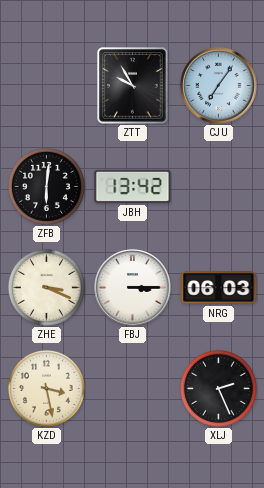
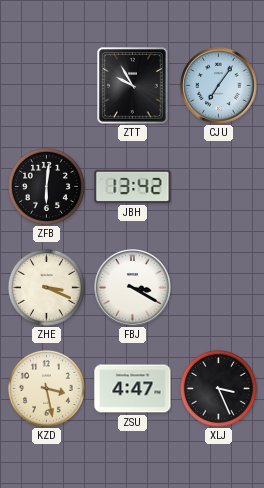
FBJ: 3:15 -> 3:20 (133, 288)
NRG: 06:03 -> none (219, 288)
ZSU: none -> 4:47 (133, 389)
XLJ: 2:26 -> 3:26 (218, 388)
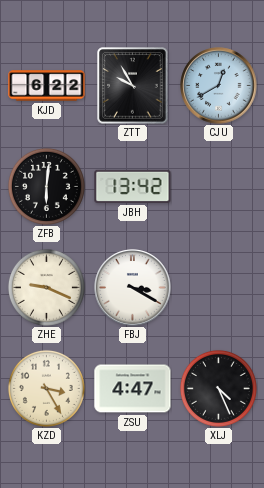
KJD: none -> 6:22 (47, 86)
CJU: 7:06 -> 12:40 (219, 86)
ZHE: 3:19 -> 9:19 (46, 287)
KZD: 3:28 -> 3:25 (46, 388)
XLJ: 3:26 -> 4:26 (218, 388)
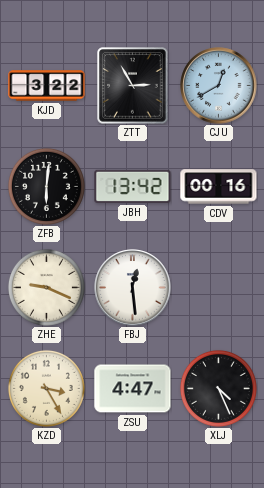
KJD: 6:22 -> 3:22 (47, 86)
ZTT: 9:55 -> 2:55 (133, 86)
CDV: none -> 00:16 (219, 187)
FBJ: 3:20 -> 12:29 (133, 288)
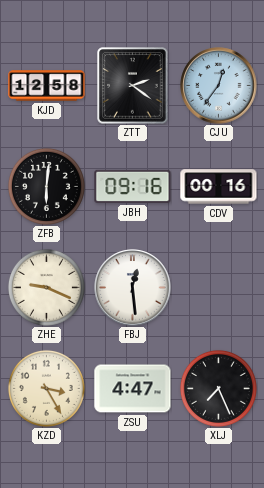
KJD: 3:22 -> 12:58 (47, 86)
ZTT: 2:55 -> 2:21 (133, 86)
CJU: 12:40 -> 12:36 (219, 86)
JBH: 13:42 -> 09:16 (133, 186)
XLJ: 4:26 -> 7:26 (218, 388)
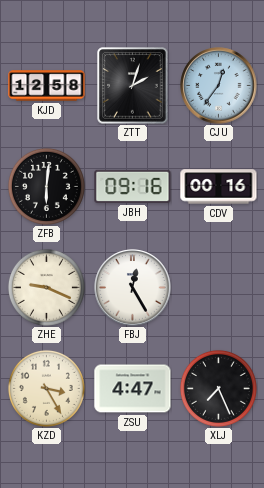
ZTT: 2:21 -> 2:03 (133, 86)
FBJ: 12:29 -> 12:25 (133, 288)
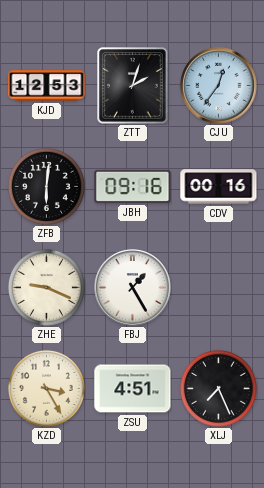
KJD: 12:58 -> 12:53 (47, 86)
FBJ: 12:25 -> 1:25 (133, 288)
ZSU: 4:47 -> 4:51 (133, 389)
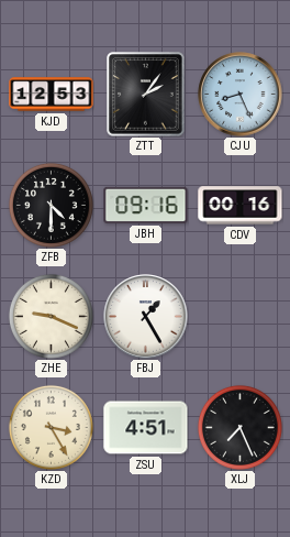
ZTT: 2:03 -> 2:06 (146, 95)
CJU: 12:36 -> 8:26 (241, 95)
ZFB: 6:01 -> 4:30 (51, 205)
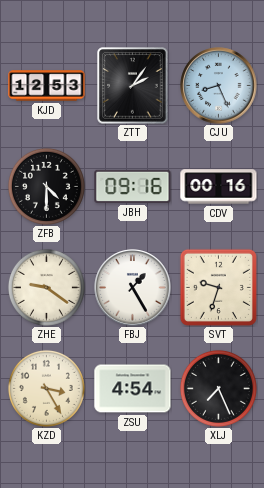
ZHE: 9:19 -> 9:21 (46, 287)
SVT: none -> 9:33 (218, 287)
ZSU: 4:51 -> 4:54 (133, 389)
